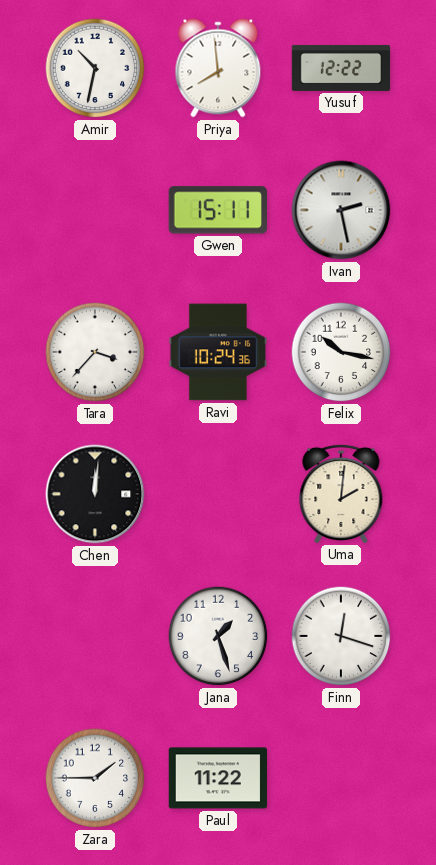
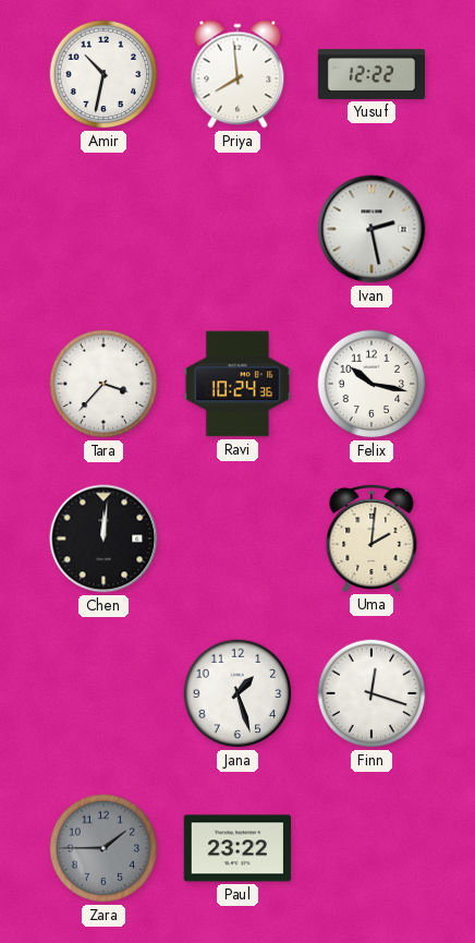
Gwen: 15:11 -> none (218, 210)
Zara dial: white -> grey (103, 848)
Paul: 11:22 -> 23:22 (237, 848)
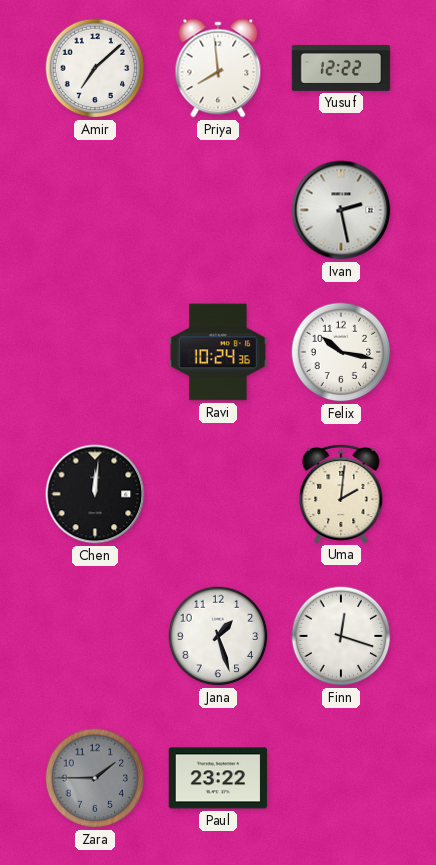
Amir: 10:32 -> 7:08 (95, 68)
Tara: 3:37 -> none (103, 384)
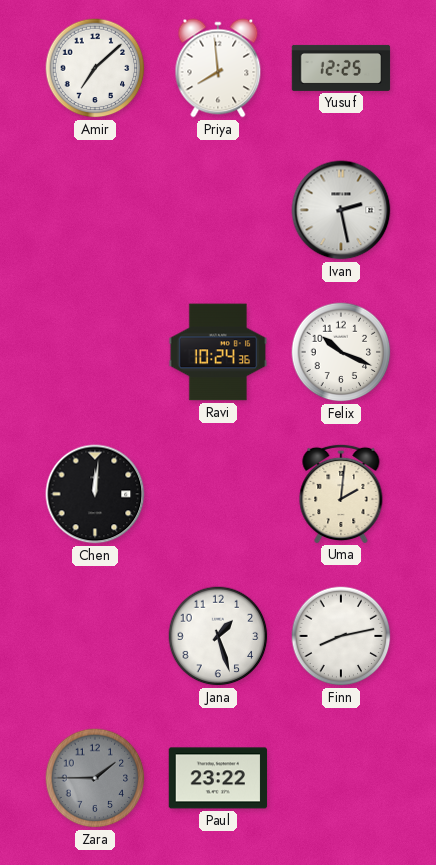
Yusuf: 12:22 -> 12:25 (341, 68)
Felix: 10:17 -> 10:19 (341, 352)
Finn: 12:18 -> 8:13 (341, 636)
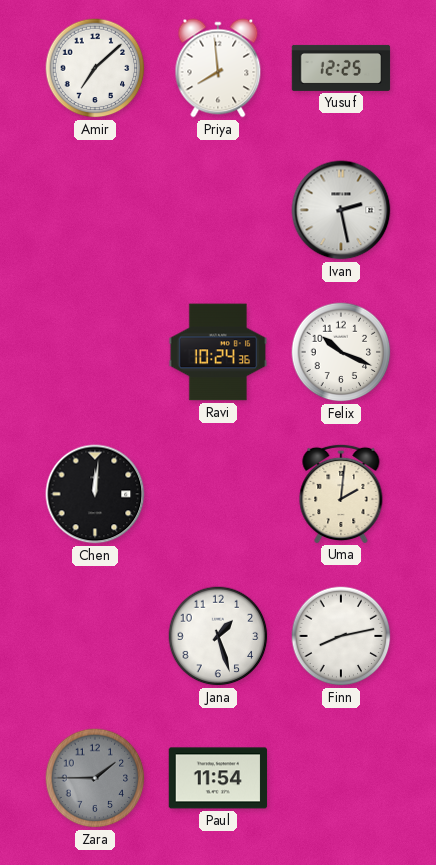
Paul: 23:22 -> 11:54 (218, 778)
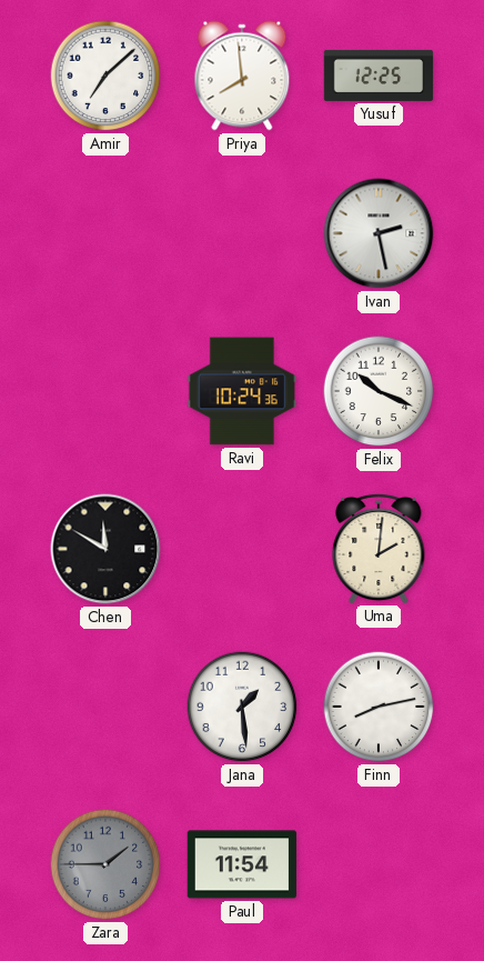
Chen: 12:01 -> 11:50 (105, 549)
Jana: 1:27 -> 1:29 (242, 707)
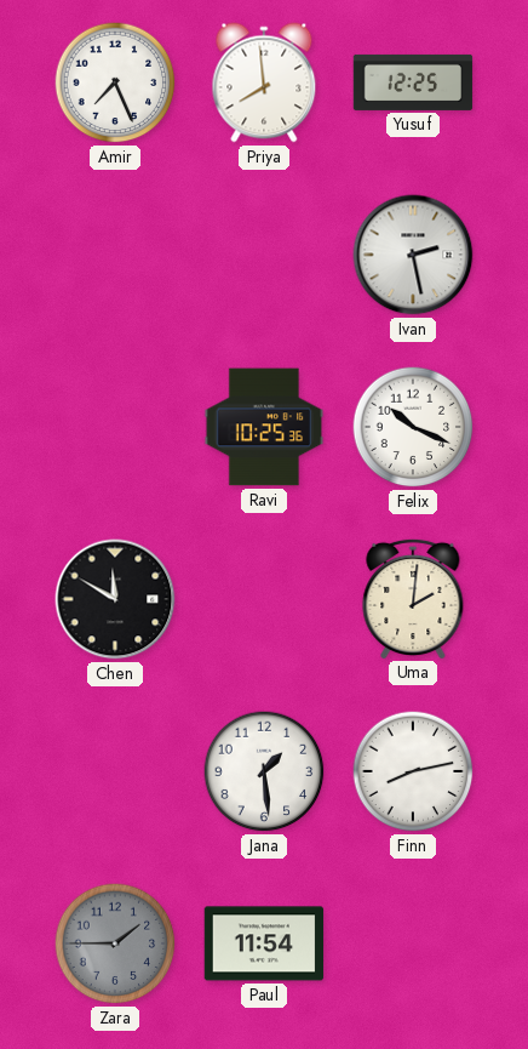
Amir: 7:08 -> 7:26 (115, 82)
Ravi: 10:24 -> 10:25 (264, 427)
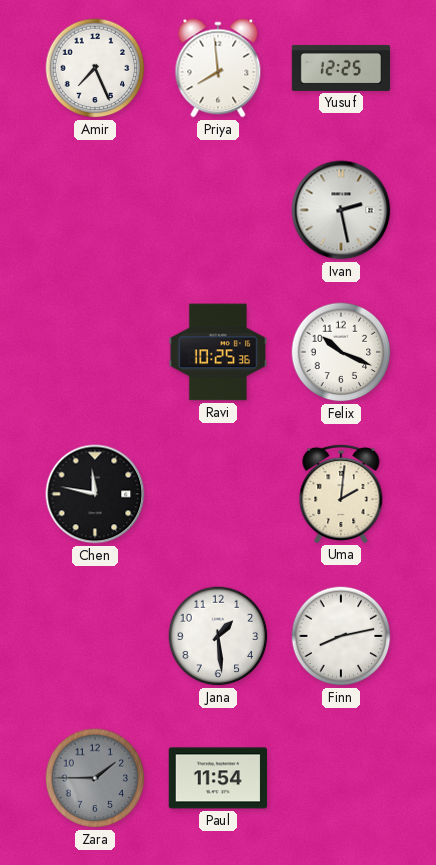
Chen: 11:50 -> 11:47 (95, 494)
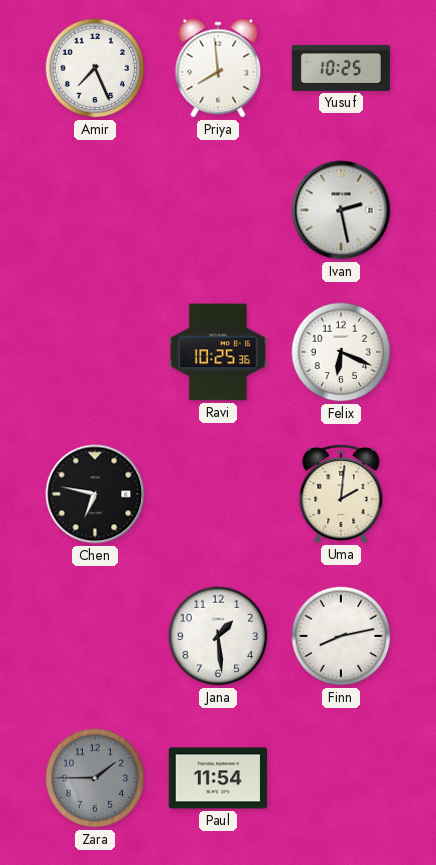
Yusuf: 12:25 -> 10:25 (341, 68)
Felix: 10:19 -> 6:19 (341, 352)
Chen: 11:47 -> 6:47 (95, 494)
